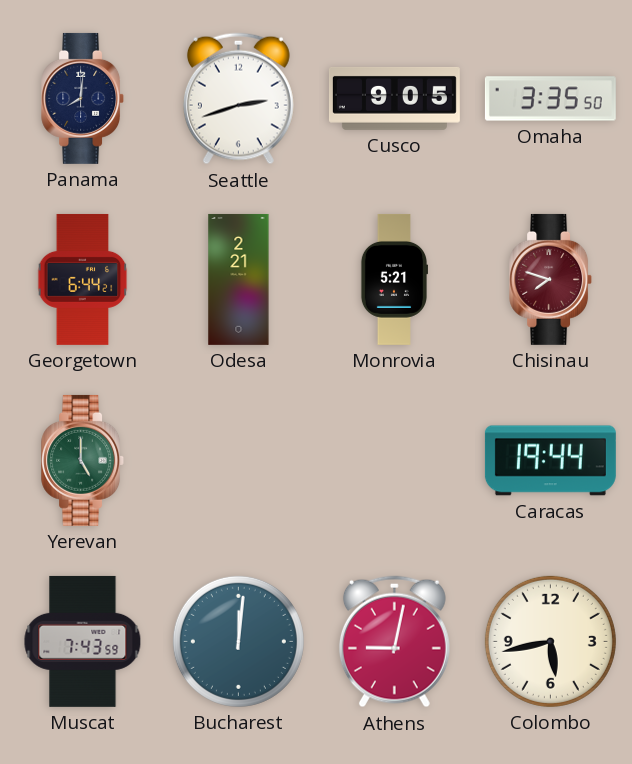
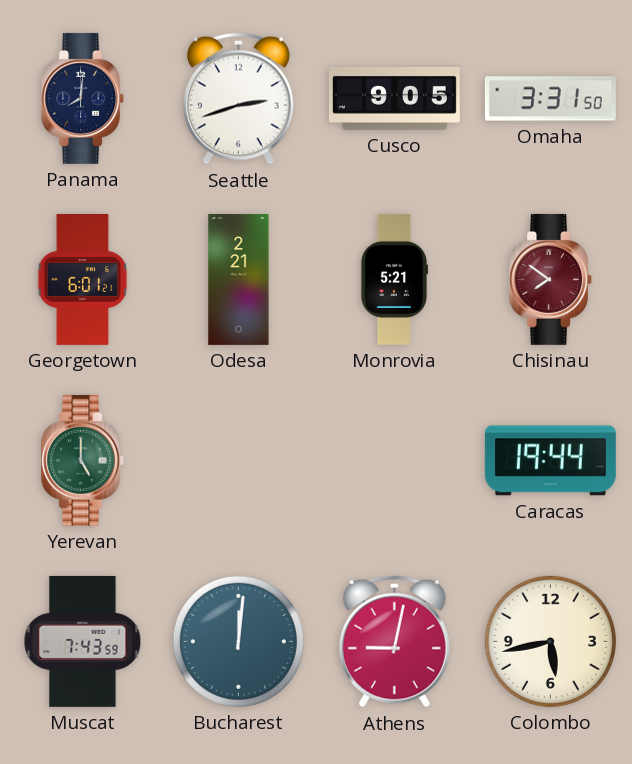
Omaha: 3:35 -> 3:31 (550, 99)
Georgetown: 6:44 -> 6:01 (83, 279)
Chisinau: 7:48 -> 7:51 (551, 279)
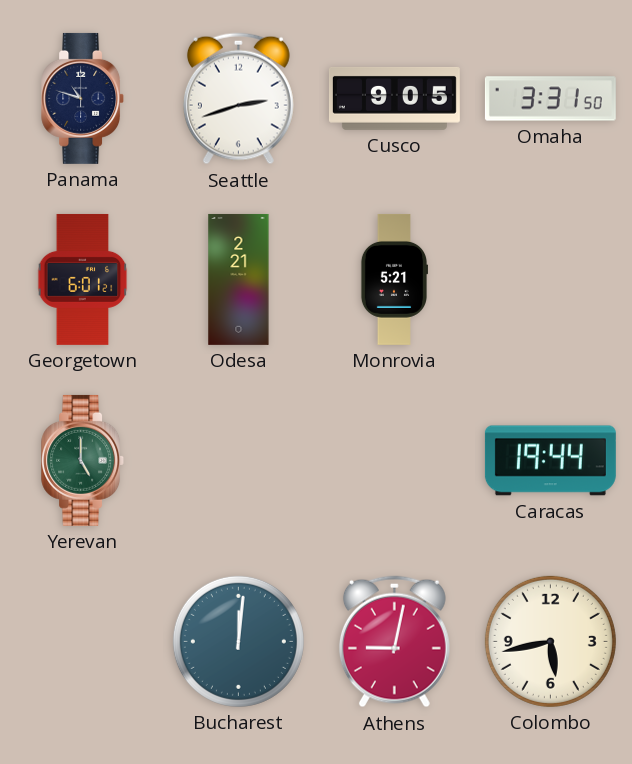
Panama: 8:01 -> 10:48 (83, 98)
Chisinau: 7:51 -> none (551, 279)
Muscat: 7:43 -> none (83, 641)
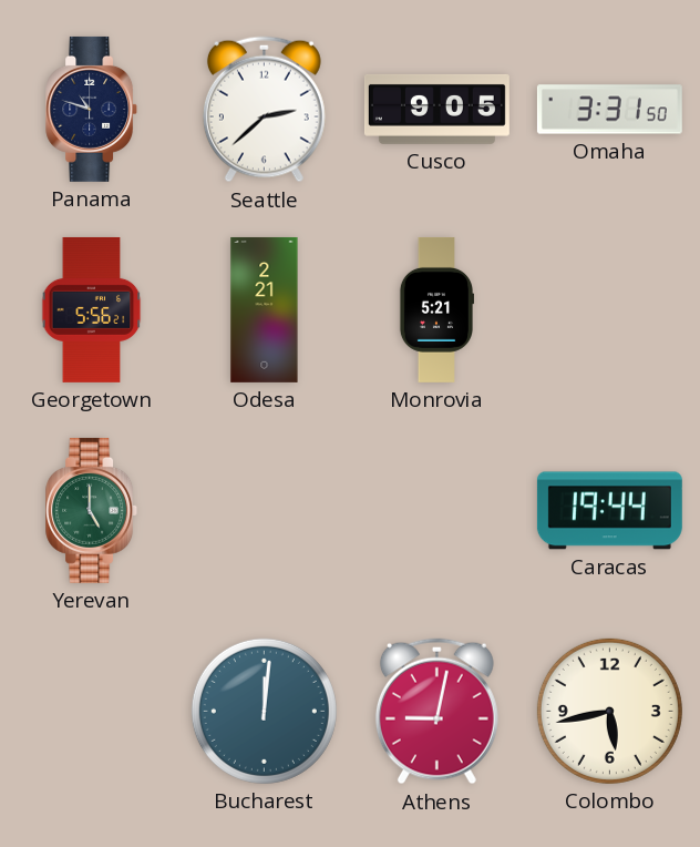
Seattle: 2:42 -> 2:38 (264, 110)
Georgetown: 6:01 -> 5:56 (92, 309)
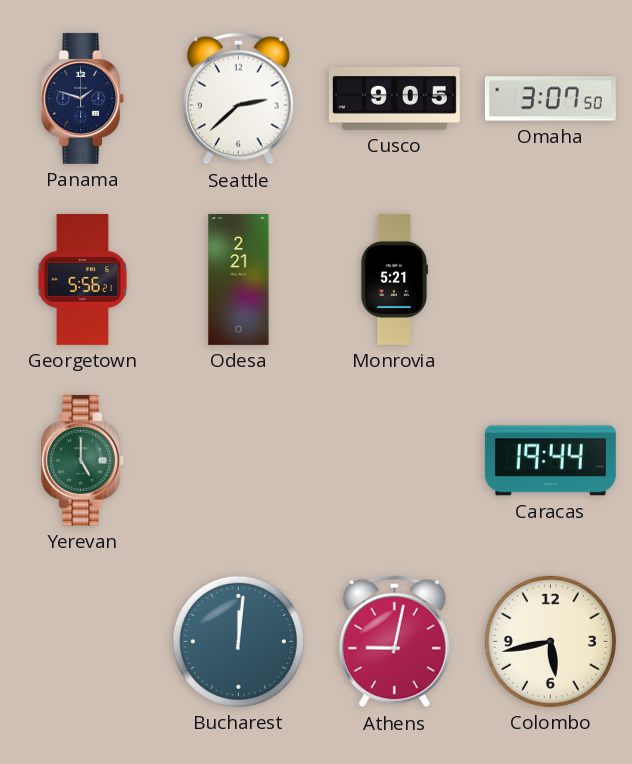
Panama: 10:48 -> 1:48 (83, 98)
Omaha: 3:31 -> 3:07 (550, 99)
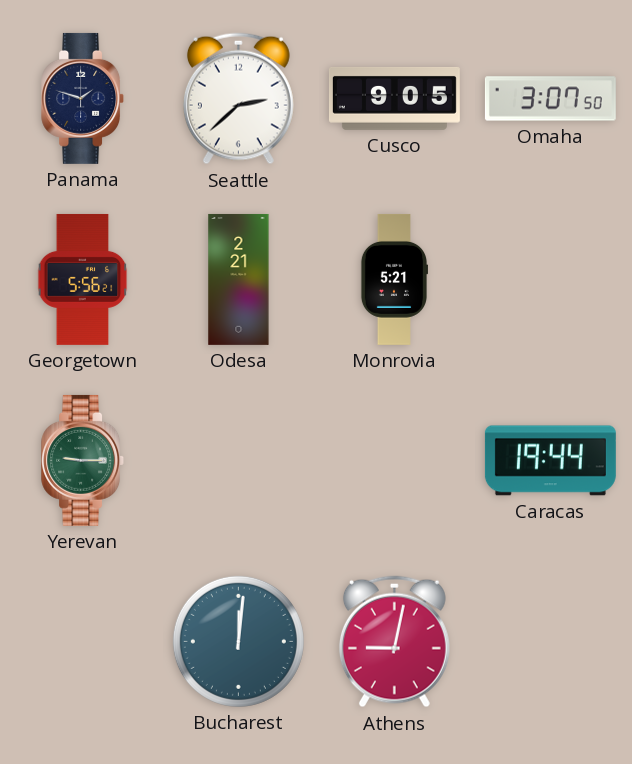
Yerevan: 5:00 -> 9:15 (83, 460)
Colombo: 5:43 -> none (550, 641)
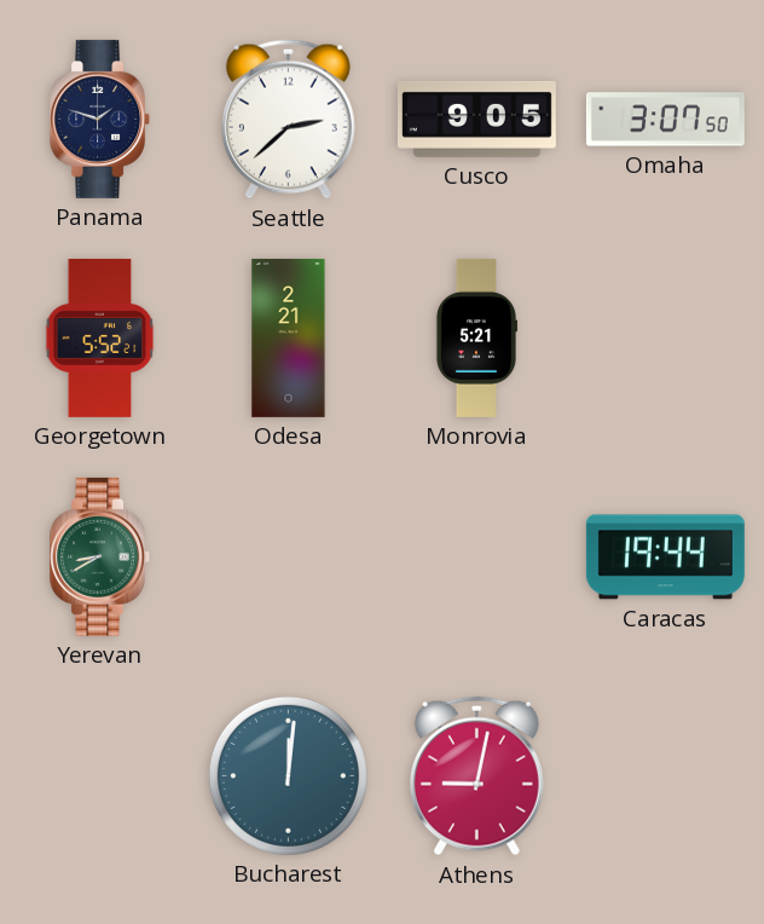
Georgetown: 5:56 -> 5:52 (100, 337)
Yerevan: 9:15 -> 8:40 (100, 556)
